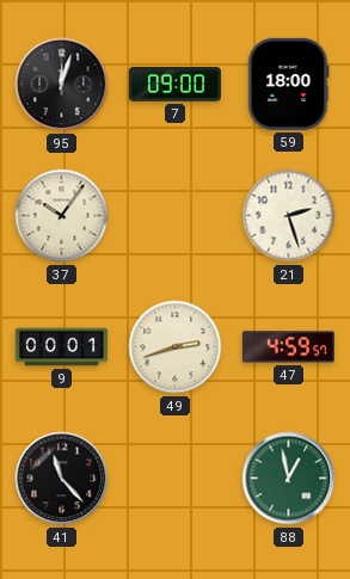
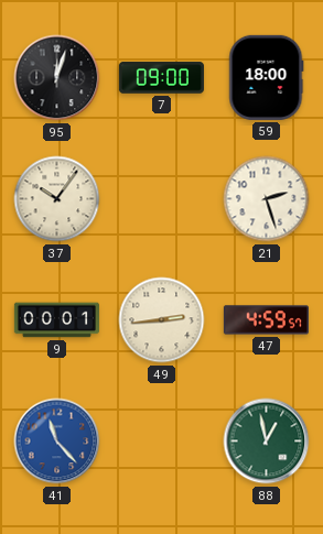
49: 2:42 -> 2:44 (162, 320)
41 dial: black -> blue (57, 442)
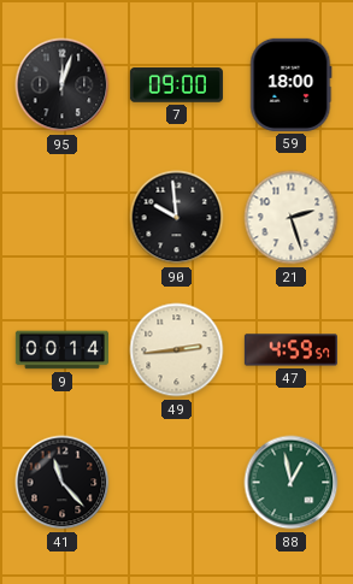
37: 10:06 -> none (57, 199)
90: none -> 9:59 (177, 218)
9: 00:01 -> 00:14 (61, 350)
41 dial: blue -> black (63, 483)
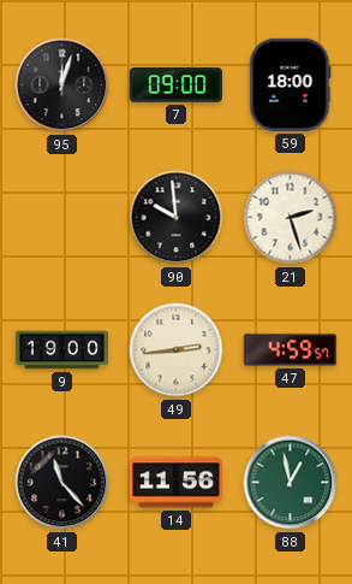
9: 00:14 -> 19:00 (61, 350)
14: none -> 11:56 (175, 483)
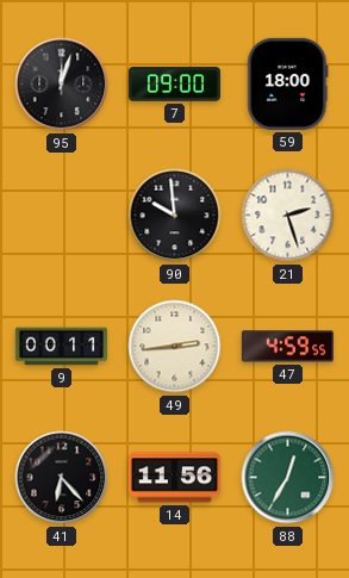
9: 19:00 -> 00:11 (61, 347)
47: 4:59:57 -> 4:59:55 (287, 347)
41: 11:23 -> 6:23 (62, 478)
88: 12:58 -> 12:35 (288, 478)
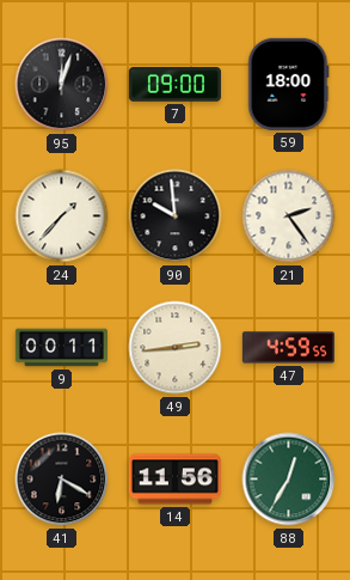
24: none -> 1:37 (62, 216)
21: 2:27 -> 2:24 (289, 216)
41: 6:23 -> 6:20 (62, 480)
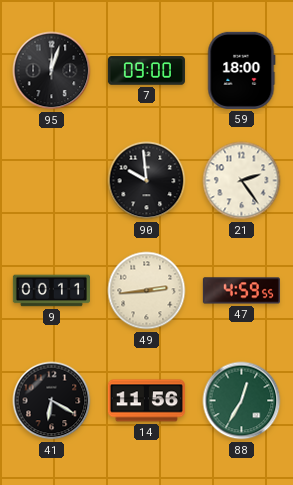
24: 1:37 -> none (62, 216)
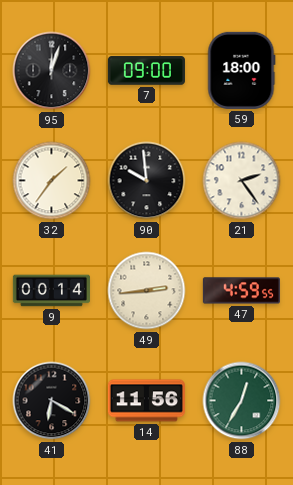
32: none -> 1:36 (52, 181)
9: 00:11 -> 00:14 (51, 291)
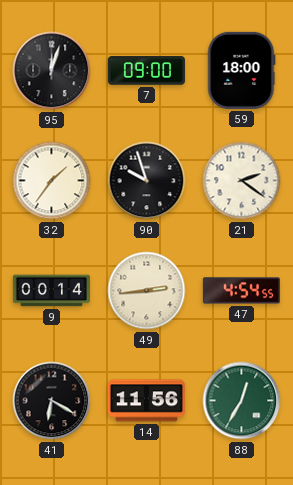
90: 9:59 -> 9:57 (147, 181)
21: 2:24 -> 2:21 (242, 181)
47: 4:59 -> 4:54 (241, 291)
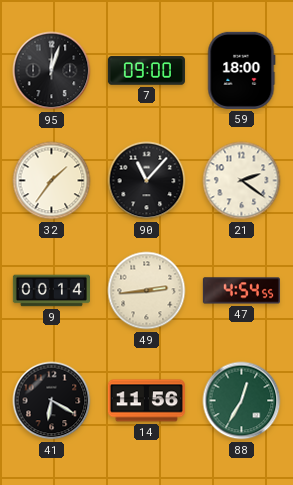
90: 9:57 -> 11:07 (147, 181)
